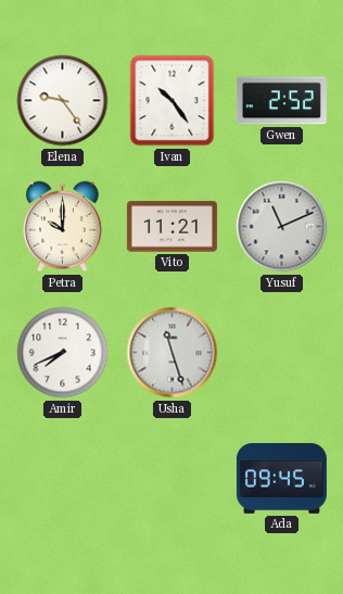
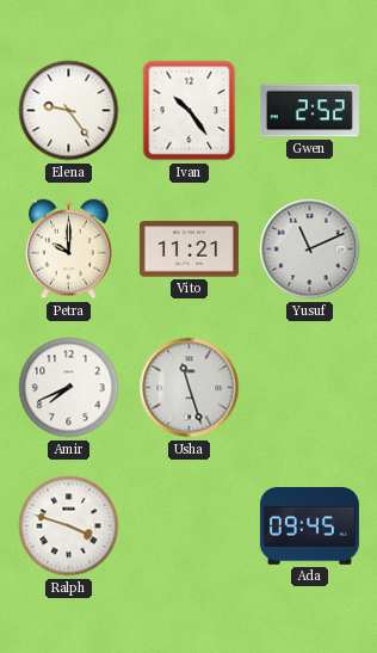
Ralph: none -> 3:48 (69, 526)
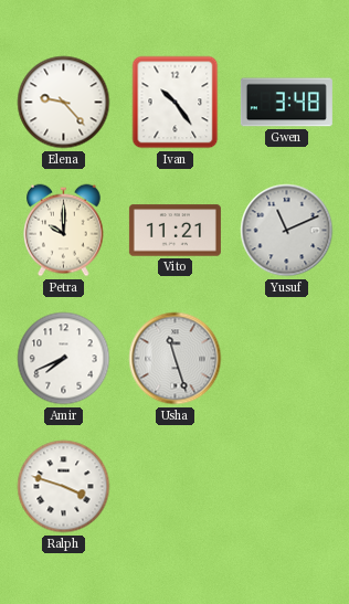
Elena: 9:24 -> 9:23 (64, 103)
Gwen: 2:52 -> 3:48 (286, 103)
Ada: 09:45 -> none (309, 526)
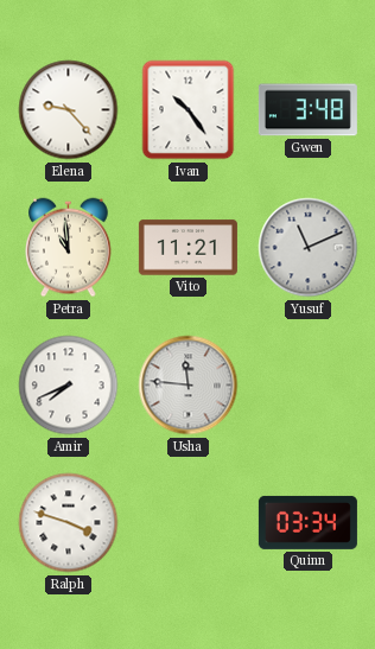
Petra: 10:00 -> 10:59 (69, 248)
Usha: 11:27 -> 11:46 (189, 386)
Quinn: none -> 03:34 (307, 522)
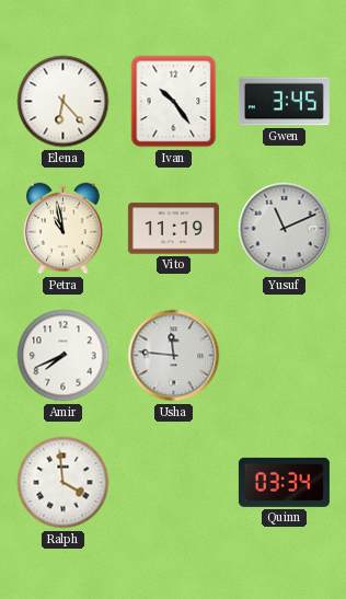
Elena: 9:23 -> 6:23 (64, 102)
Gwen: 3:48 -> 3:45 (284, 102)
Petra: 10:59 -> 10:58 (64, 229)
Vito: 11:21 -> 11:19 (173, 229)
Ralph: 3:48 -> 3:59 (64, 483)
